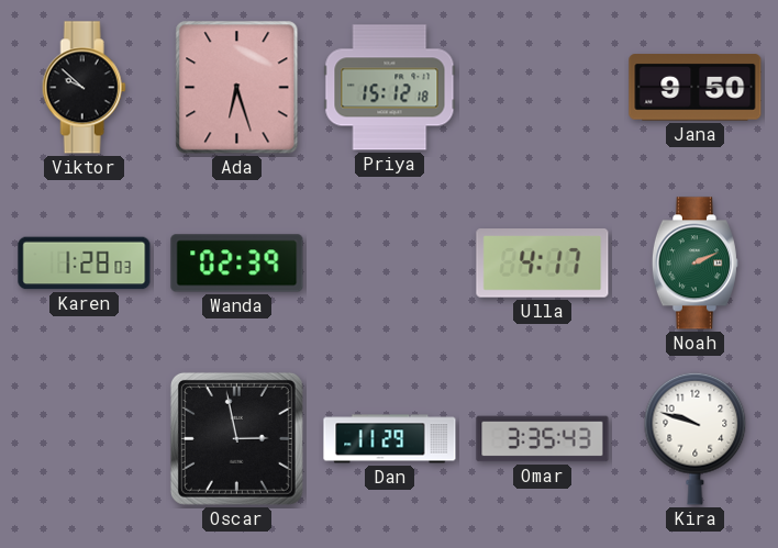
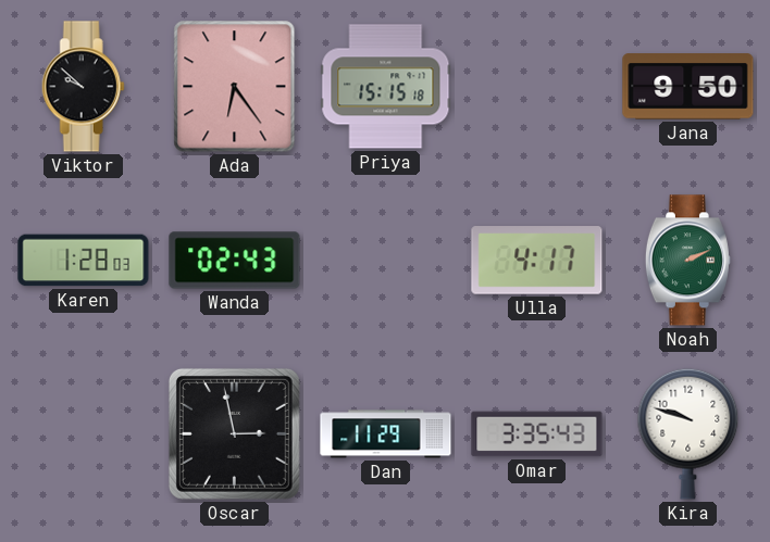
Ada: 6:27 -> 6:24 (235, 87)
Priya: 15:12 -> 15:15 (386, 87)
Wanda: 02:39 -> 02:43 (235, 261)
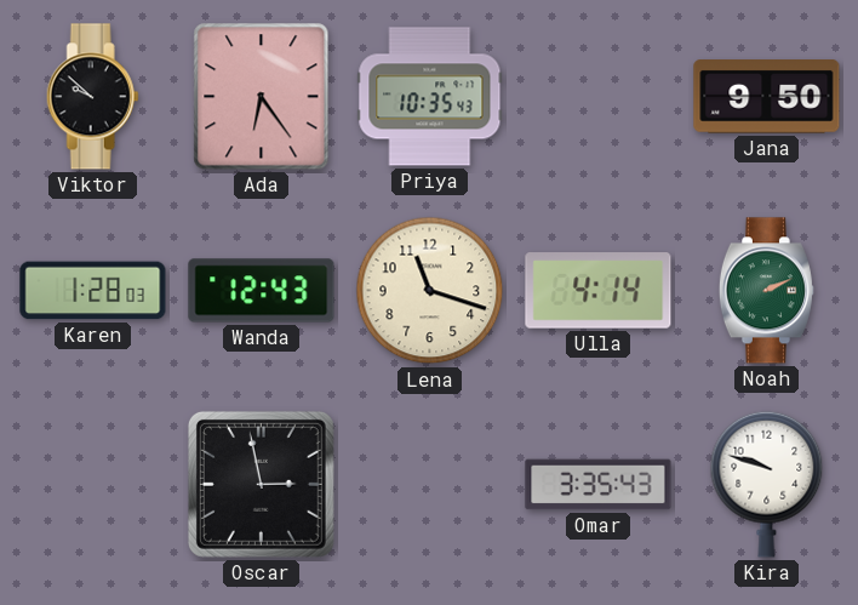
Priya: 15:15 -> 10:35 (430, 97)
Wanda: 02:43 -> 12:43 (262, 291)
Lena: none -> 11:18 (430, 291)
Ulla: 4:17 -> 4:14 (599, 291)
Dan: 11:29 -> none (386, 434)
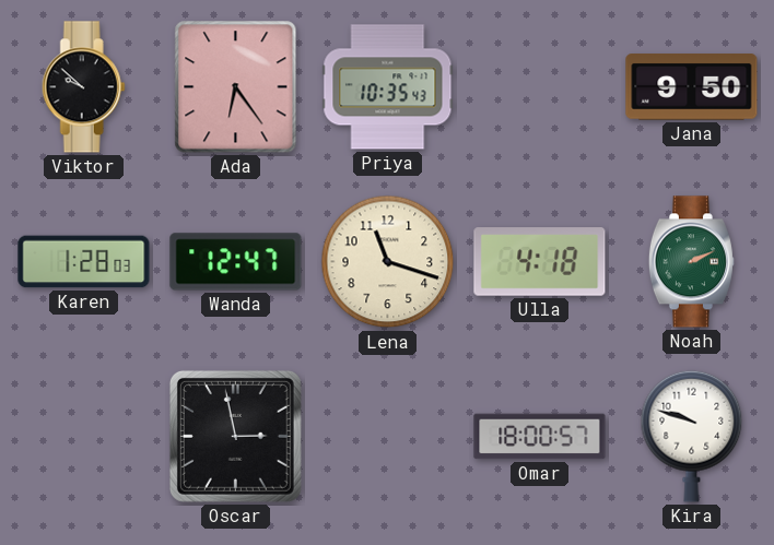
Wanda: 12:43 -> 12:47 (236, 262)
Ulla: 4:14 -> 4:18 (540, 262)
Omar: 3:35 -> 18:00 (540, 437)
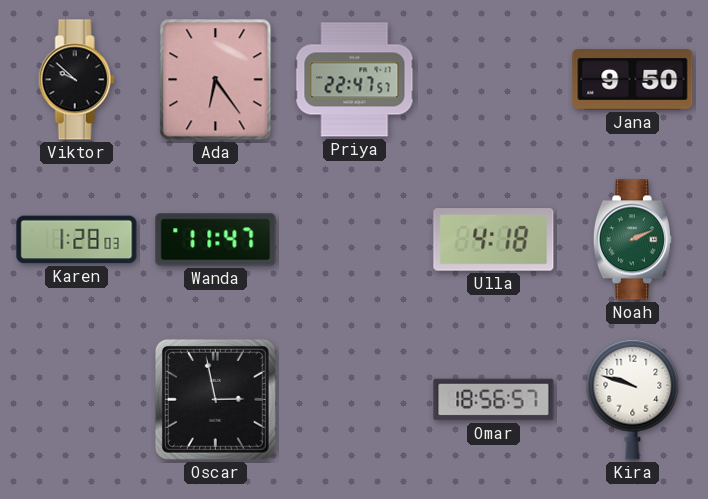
Priya: 10:35 -> 22:47 (355, 80)
Wanda: 12:47 -> 11:47 (216, 240)
Lena: 11:18 -> none (388, 262)
Omar: 18:00 -> 18:56 (494, 400)
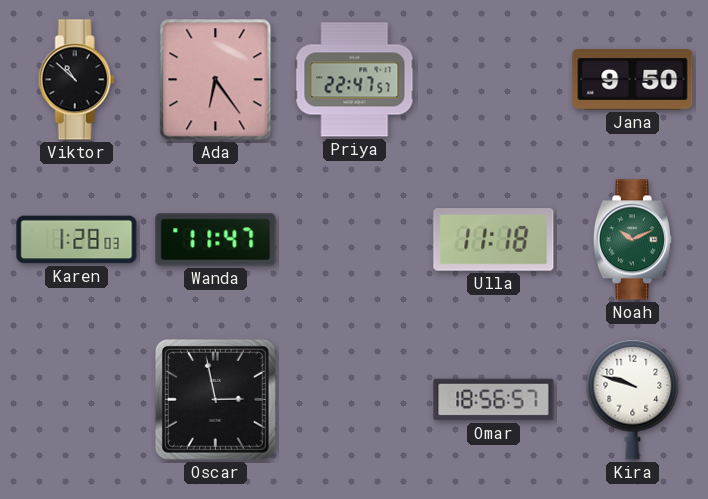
Viktor: 9:52 -> 10:52 (76, 80)
Ulla: 4:18 -> 11:18 (494, 240)
Noah: 2:11 -> 10:11 (632, 240)
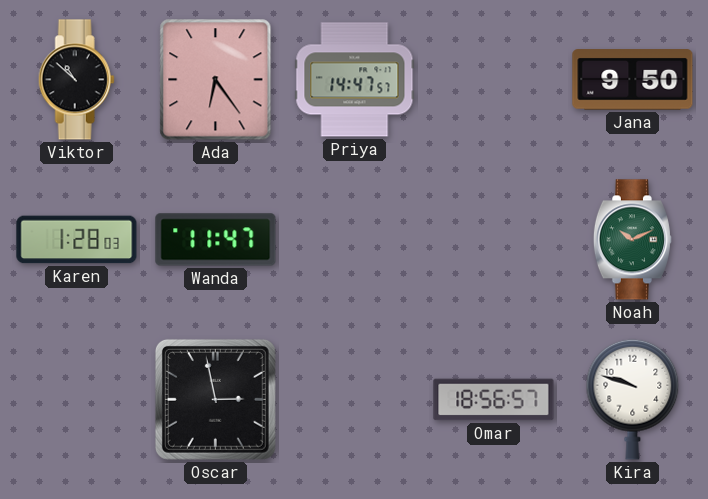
Priya: 22:47 -> 14:47 (355, 80)
Ulla: 11:18 -> none (494, 240)
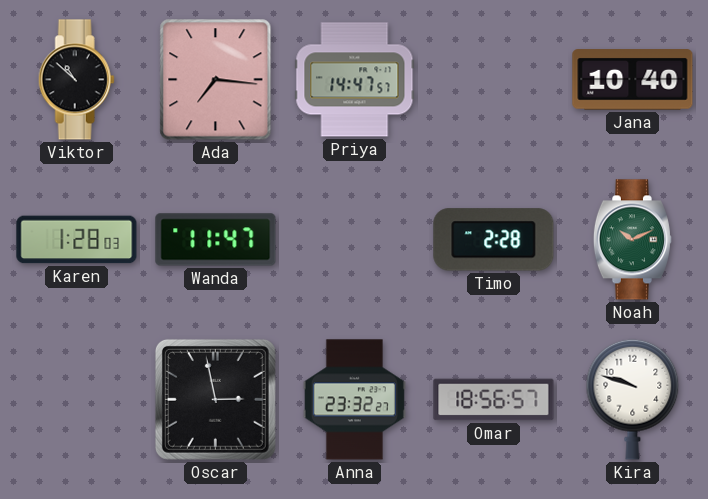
Ada: 6:24 -> 7:16 (216, 80)
Jana: 9:50 -> 10:40 (633, 80)
Timo: none -> 2:28 (494, 240)
Anna: none -> 23:32 (354, 400)
